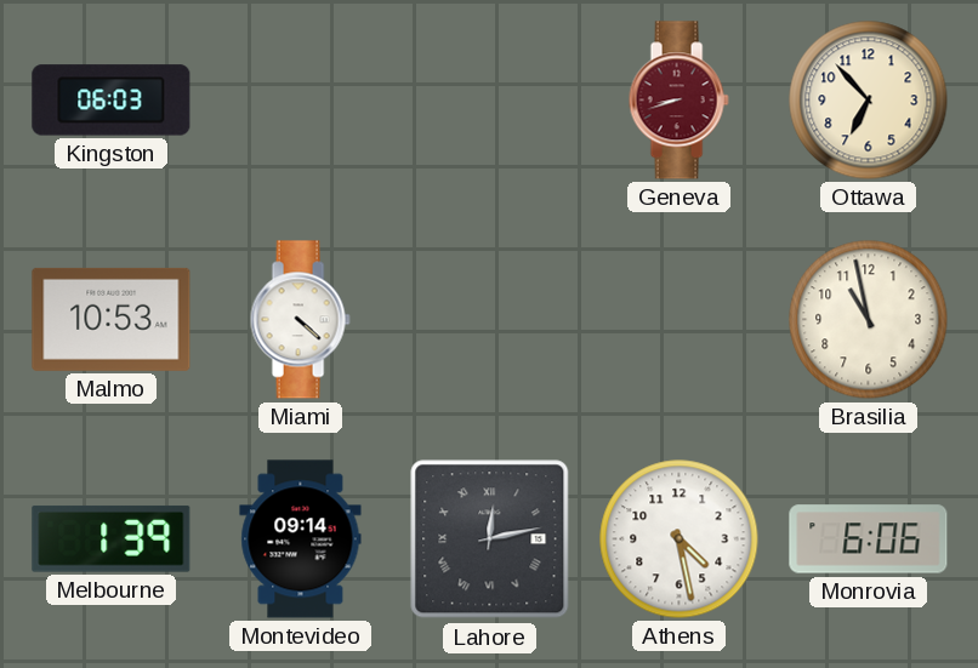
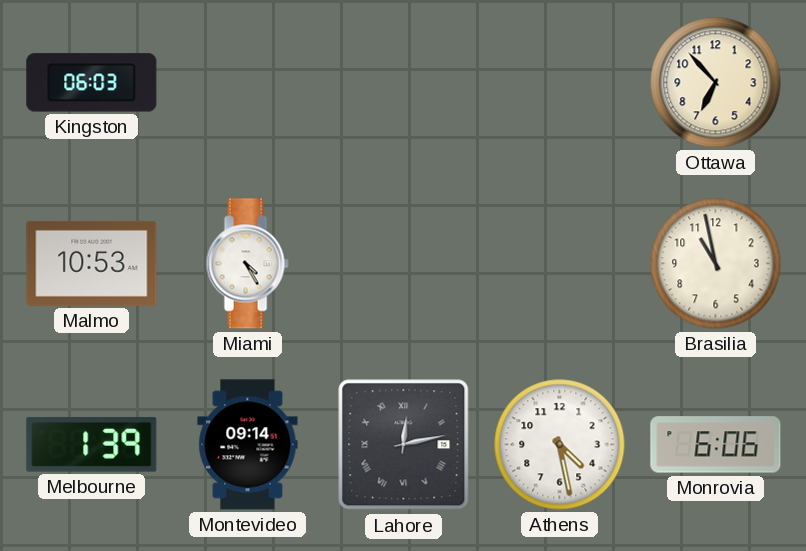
Geneva: 8:42 -> none (678, 101)
Miami: 4:22 -> 4:25 (247, 264)
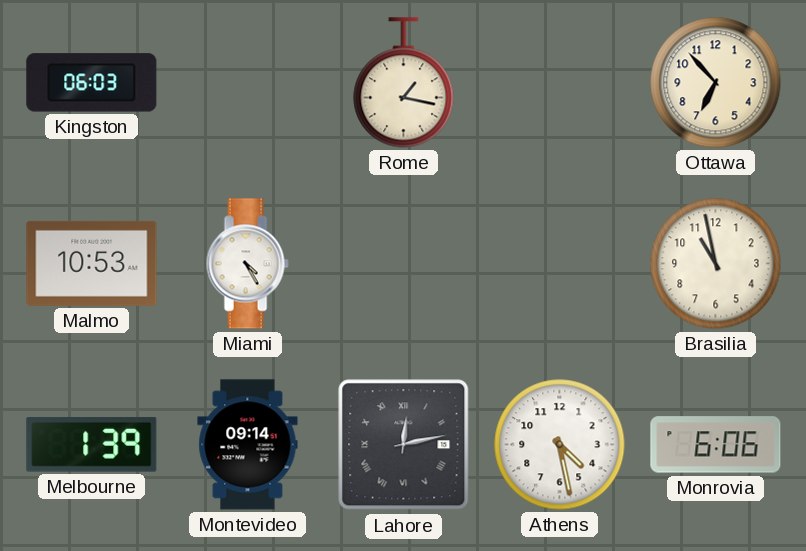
Rome: none -> 1:17 (404, 83)
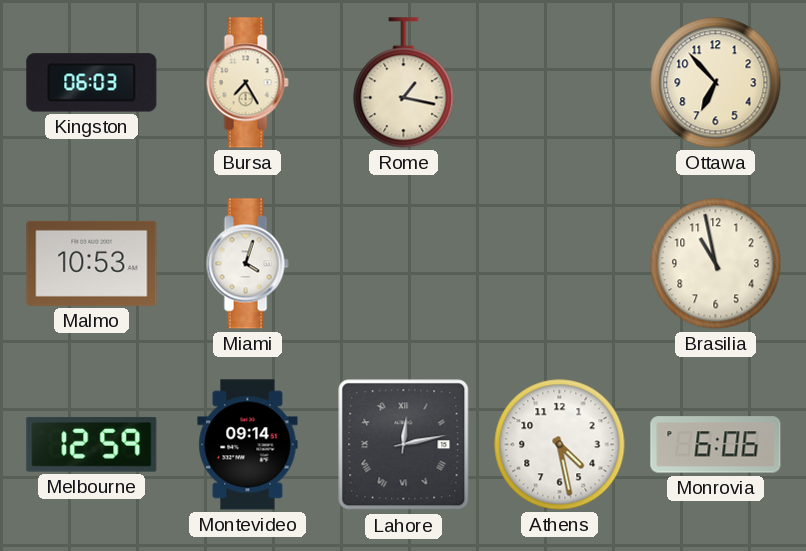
Bursa: none -> 7:25 (247, 83)
Miami: 4:25 -> 4:03 (247, 264)
Melbourne: 1:39 -> 12:59 (92, 444)
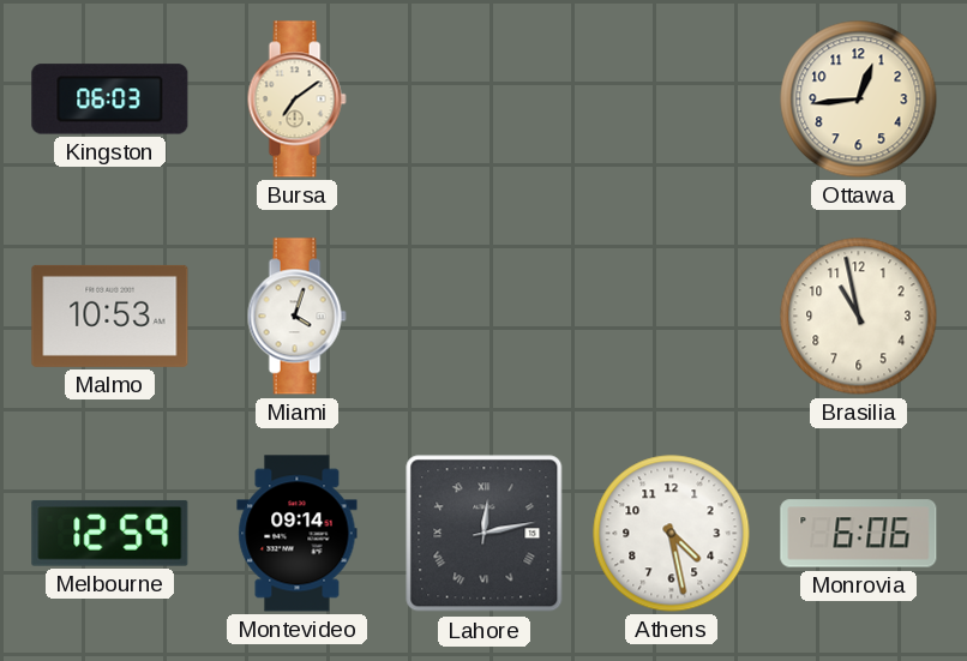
Bursa: 7:25 -> 7:09 (296, 100)
Rome: 1:17 -> none (404, 83)
Ottawa: 6:53 -> 12:44 (859, 100)
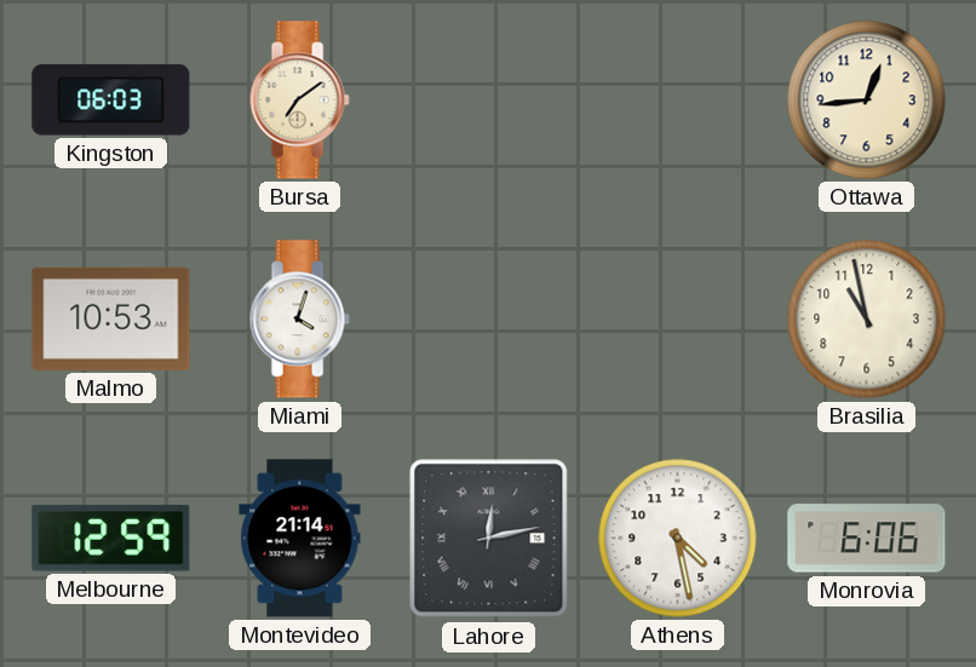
Montevideo: 09:14 -> 21:14 (300, 539)
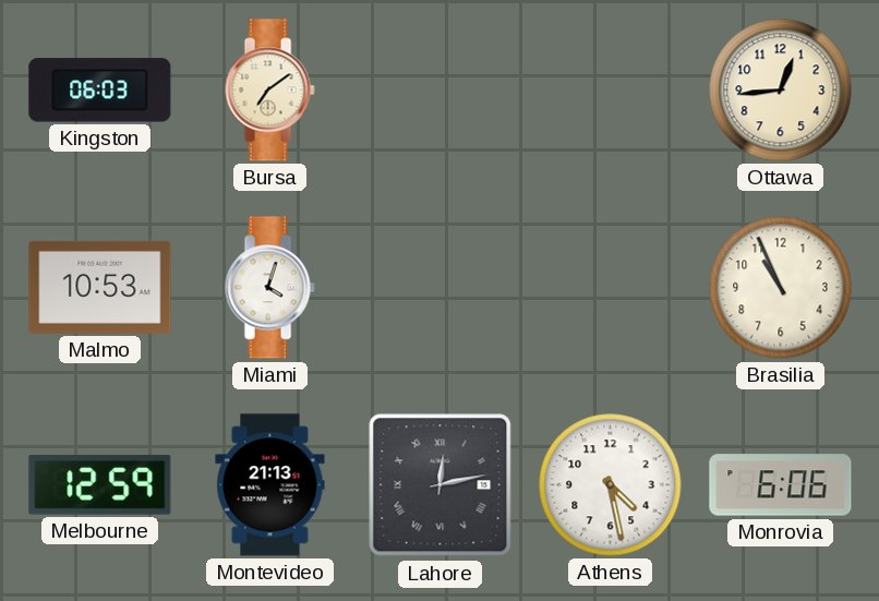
Brasilia: 10:58 -> 10:56 (781, 288)
Montevideo: 21:14 -> 21:13 (270, 485)
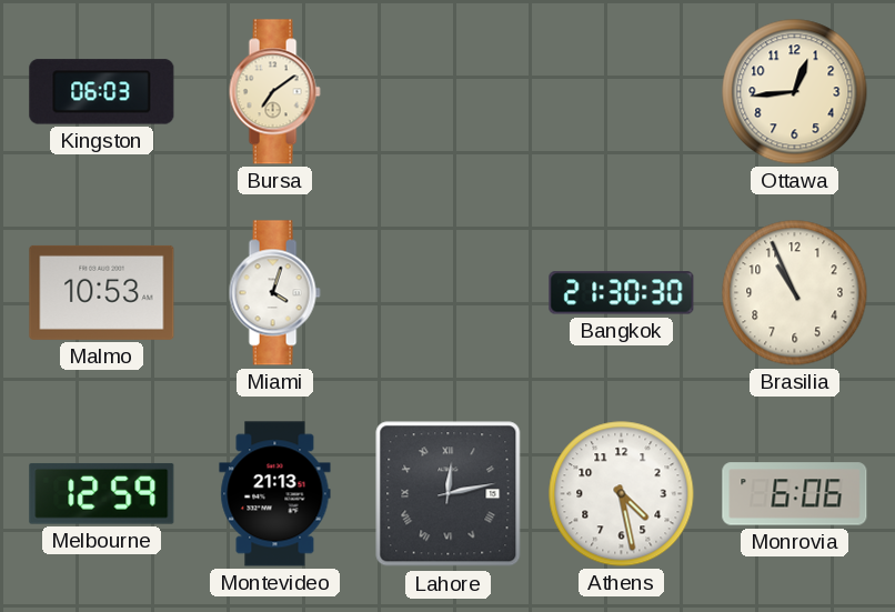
Bangkok: none -> 21:30 (622, 293)
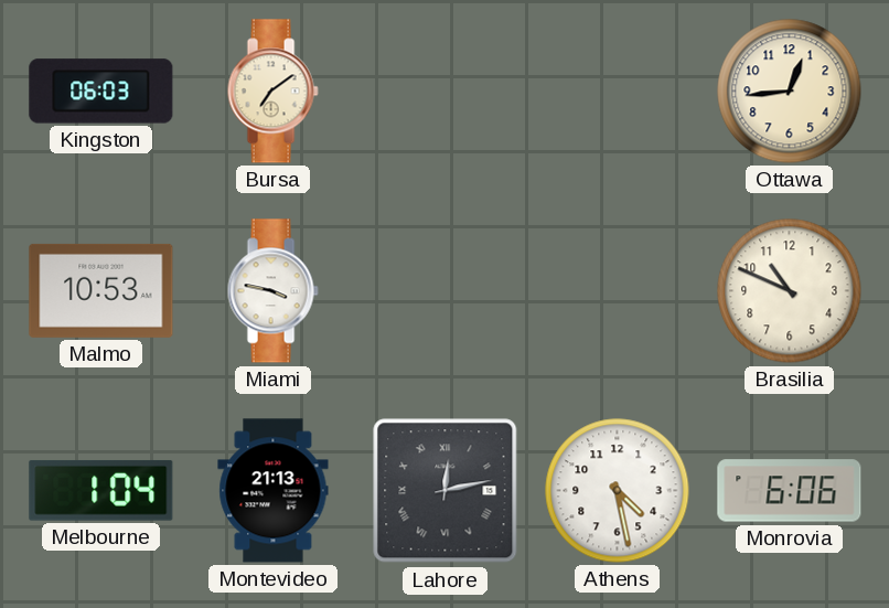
Miami: 4:03 -> 3:47 (272, 291)
Bangkok: 21:30 -> none (622, 293)
Brasilia: 10:56 -> 10:49 (790, 291)
Melbourne: 12:59 -> 1:04 (101, 490)
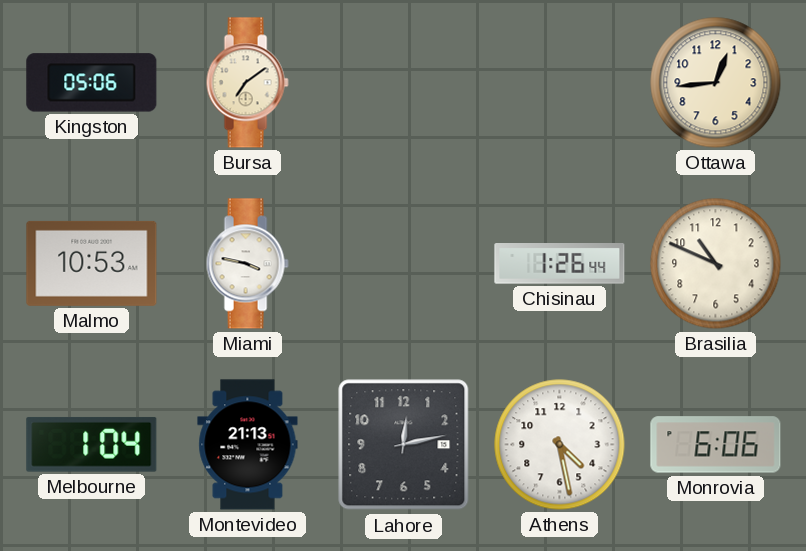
Kingston: 06:03 -> 05:06 (92, 83)
Chisinau: none -> 1:26 (560, 264)
Lahore numerals: Roman -> Arabic (404, 445)
